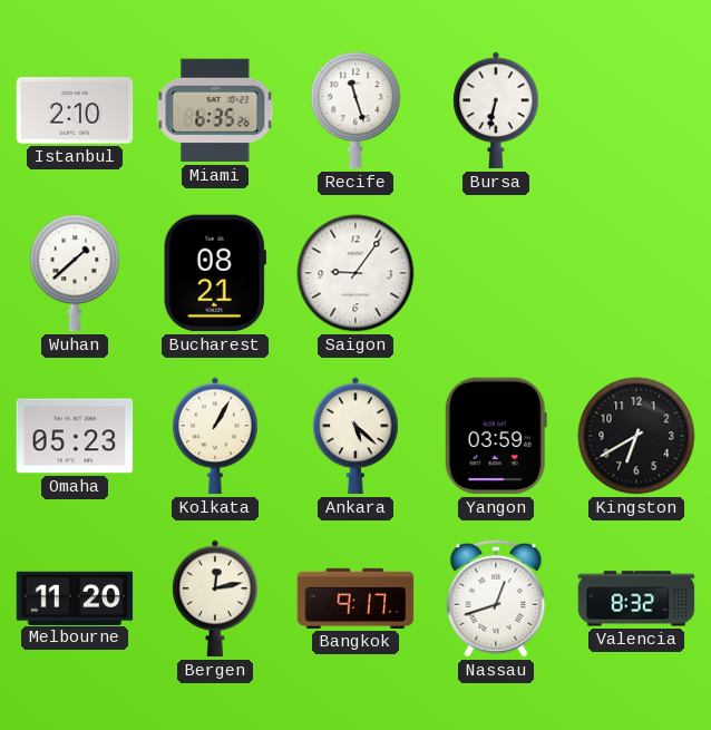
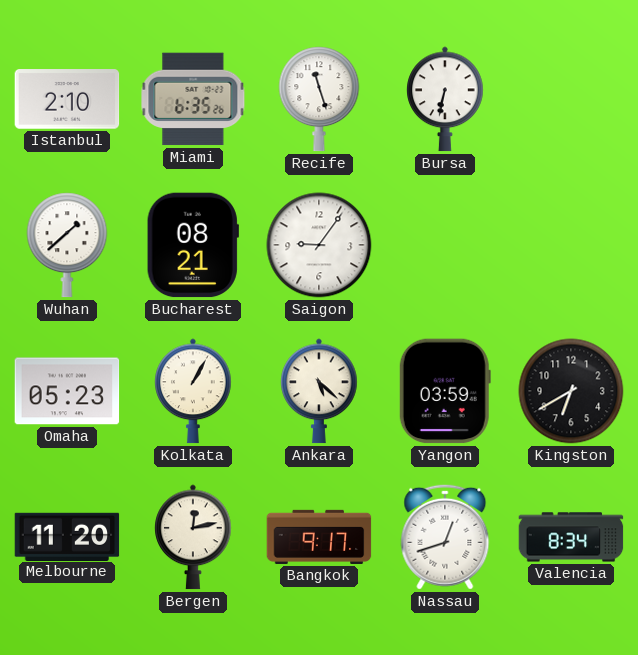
Valencia: 8:32 -> 8:34 (571, 537)
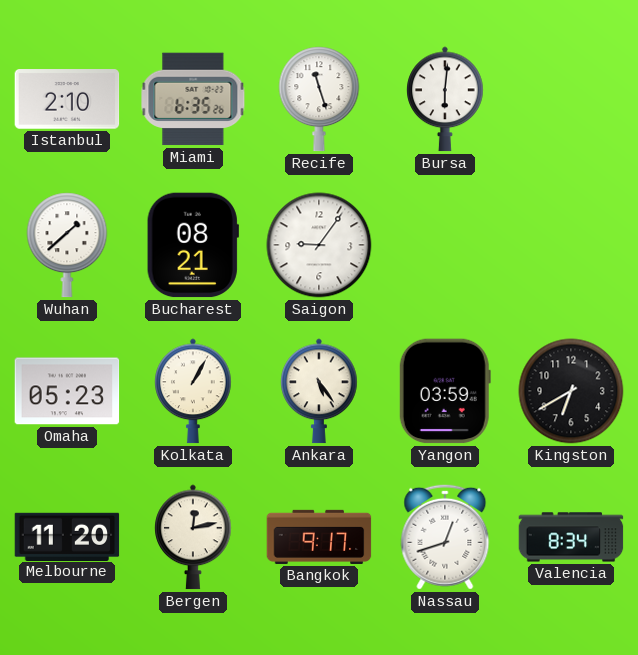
Bursa: 6:32 -> 6:01 (445, 99)
Ankara: 5:22 -> 5:24 (319, 391)
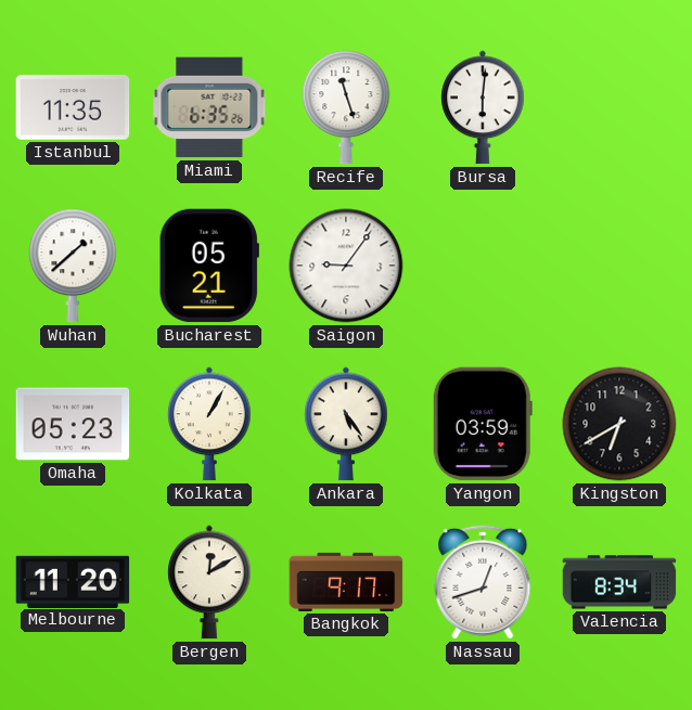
Istanbul: 2:10 -> 11:35 (73, 107)
Bucharest: 08:21 -> 05:21 (209, 266)
Bergen: 12:13 -> 12:10 (209, 582)
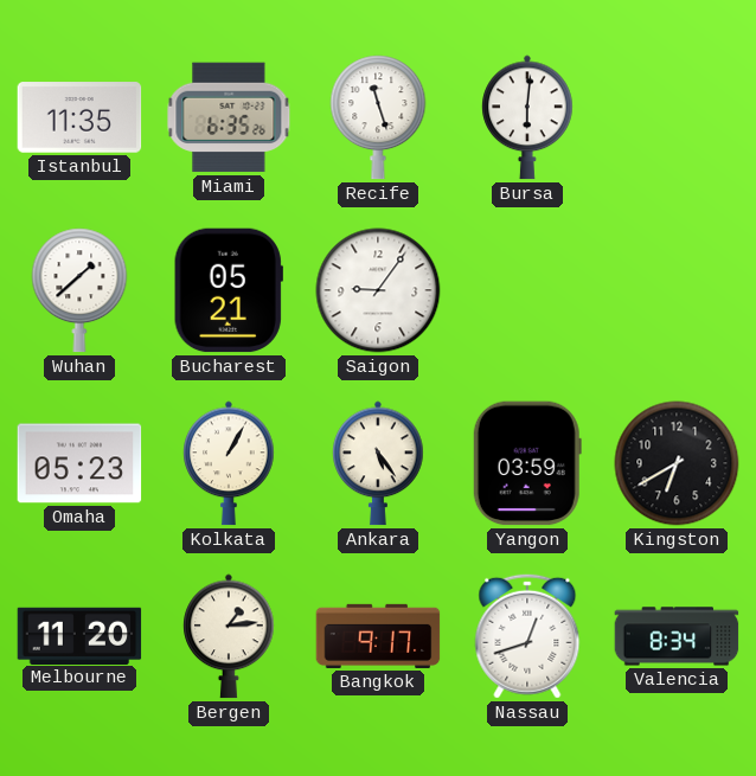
Bergen: 12:10 -> 1:14 (229, 636)
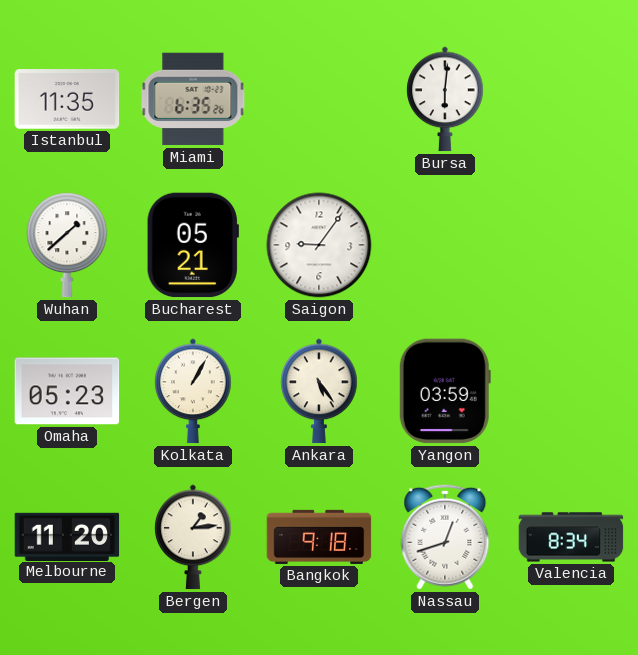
Recife: 11:27 -> none (378, 117)
Kingston: 6:40 -> none (677, 463)
Bangkok: 9:17 -> 9:18 (319, 537)
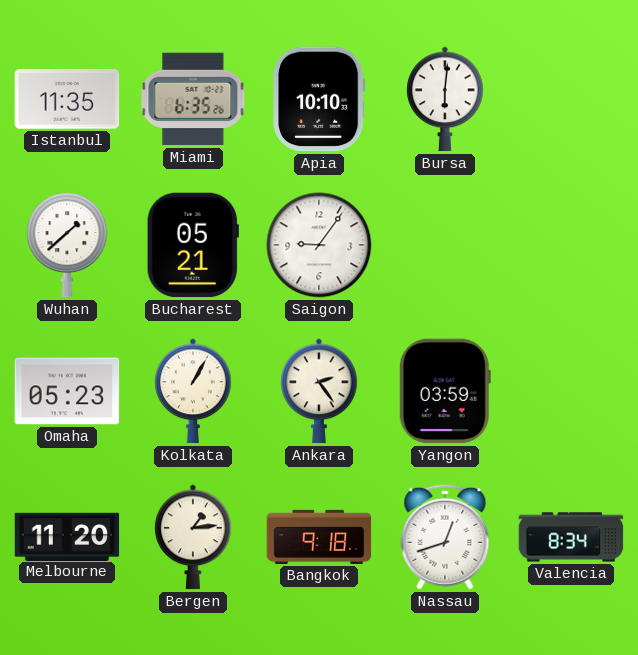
Apia: none -> 10:10 (319, 99)
Ankara: 5:24 -> 2:24 (319, 391)
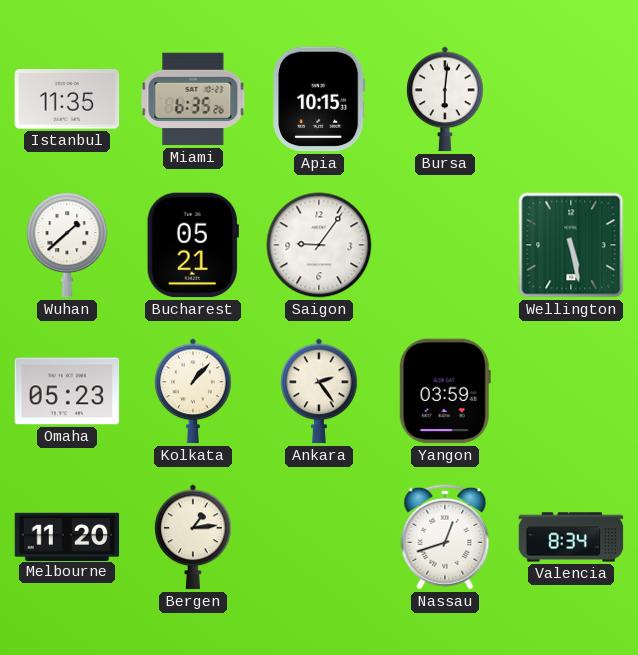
Apia: 10:10 -> 10:15 (319, 99)
Wellington: none -> 5:28 (571, 245)
Kolkata: 1:05 -> 1:07 (193, 391)
Bangkok: 9:18 -> none (319, 537)
